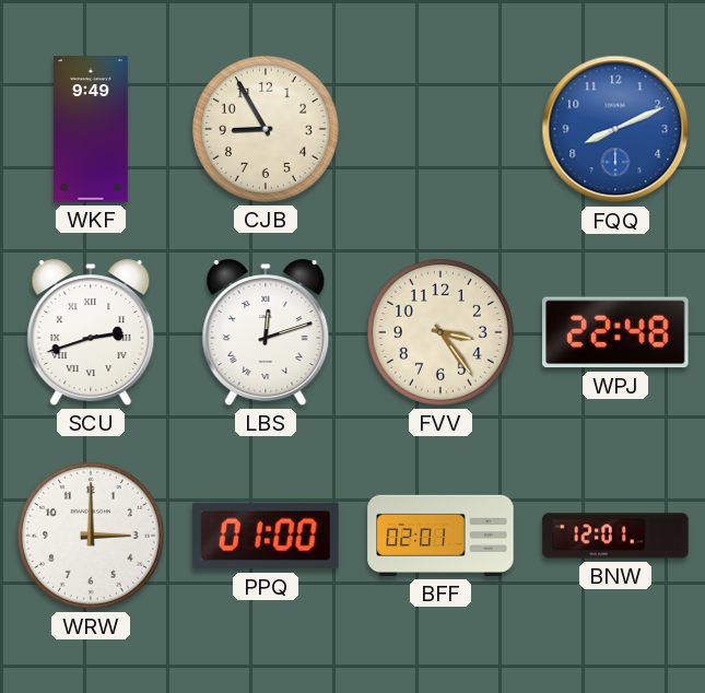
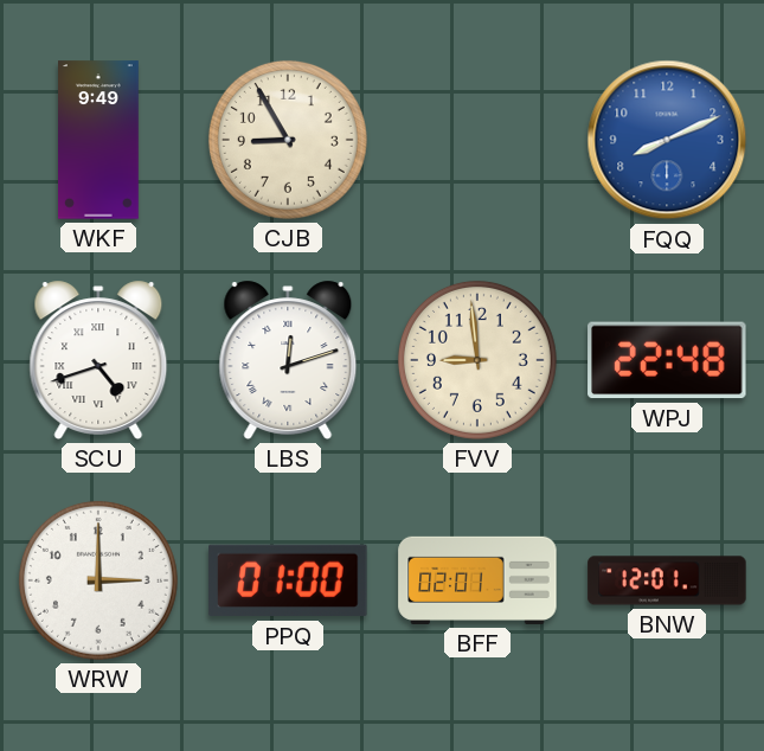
SCU: 2:42 -> 4:42 (98, 360)
FVV: 3:24 -> 8:59 (477, 360)
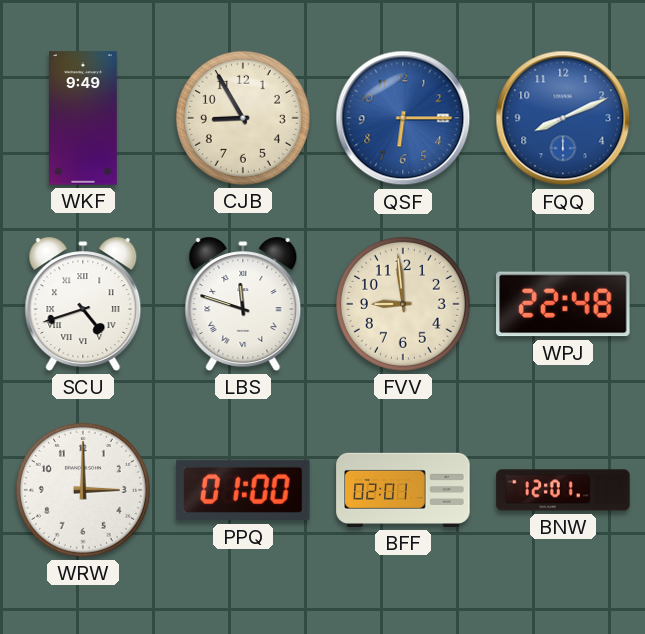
QSF: none -> 6:15 (403, 118)
LBS: 12:12 -> 11:48 (243, 304)
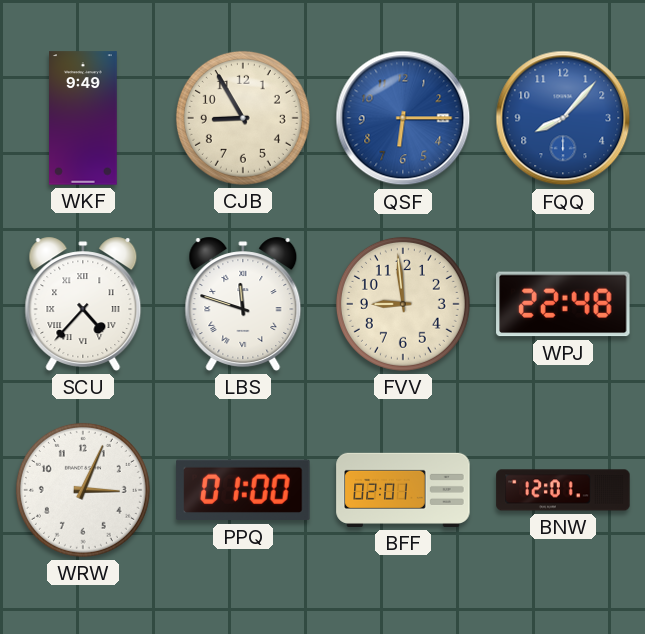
FQQ: 8:11 -> 8:07 (563, 118)
SCU: 4:42 -> 4:37 (83, 304)
WRW: 3:00 -> 3:04 (83, 490)
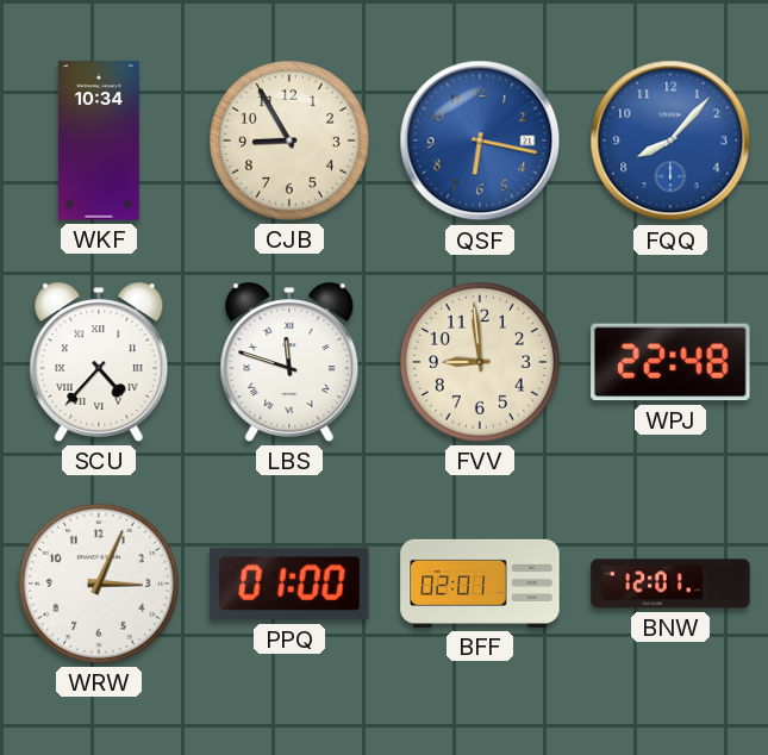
WKF: 9:49 -> 10:34 (100, 141)
QSF: 6:15 -> 6:17 (480, 141)
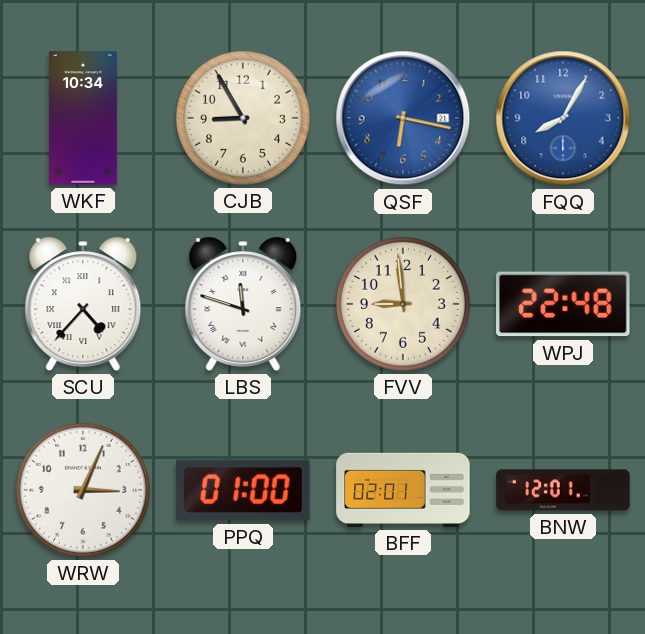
FQQ: 8:07 -> 8:05 (563, 118)
